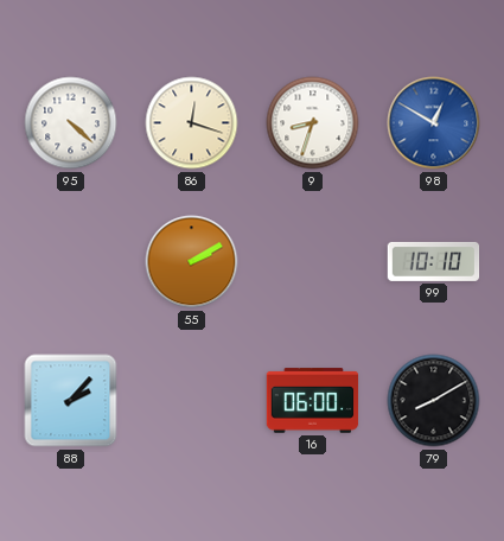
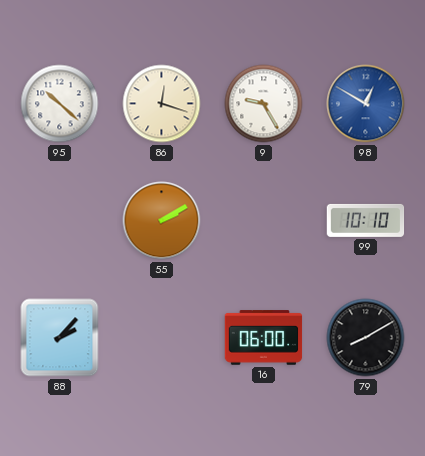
95: 4:22 -> 10:22 (60, 104)
9: 8:33 -> 9:25 (264, 104)
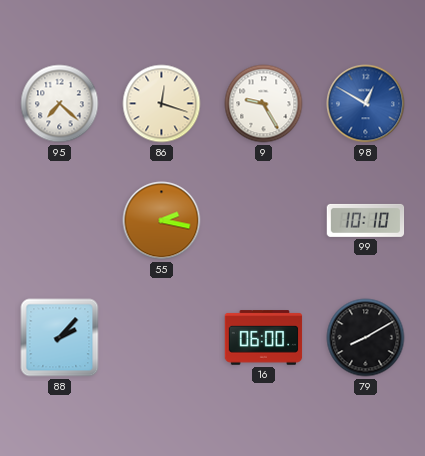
95: 10:22 -> 7:22 (60, 104)
55: 2:10 -> 2:17 (162, 221)
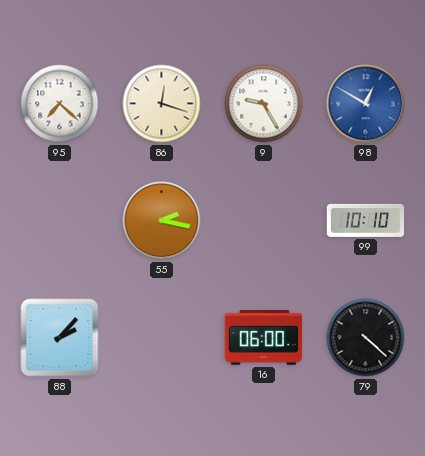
79: 8:10 -> 4:22 (366, 338)
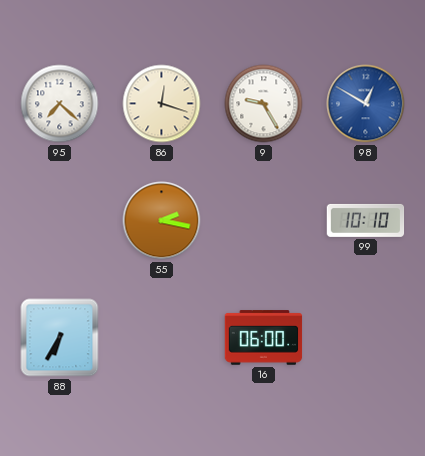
88: 2:07 -> 6:35 (60, 338)
79: 4:22 -> none (366, 338)
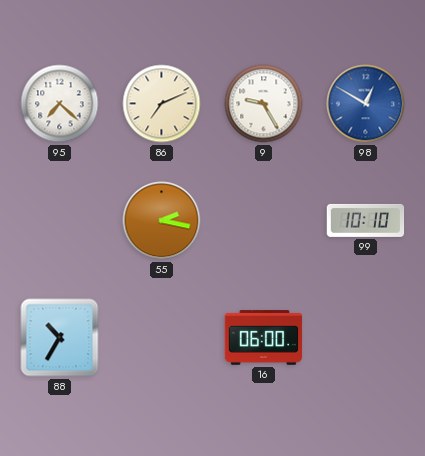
86: 12:18 -> 7:11 (162, 104)
88: 6:35 -> 10:35 (60, 338)
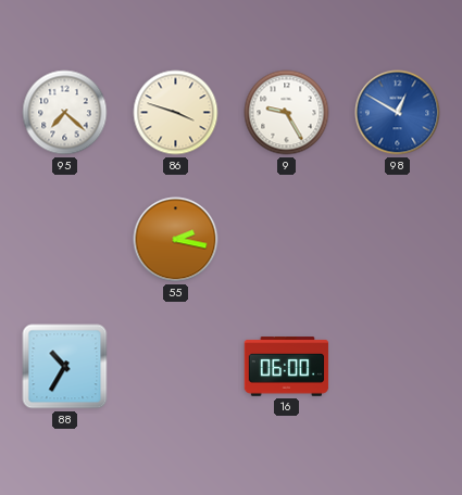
86: 7:11 -> 3:48 (176, 113)
99: 10:10 -> none (366, 220)
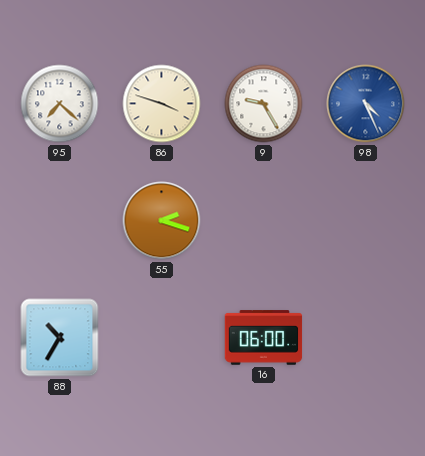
98: 12:50 -> 4:26 (366, 104)
55: 2:17 -> 2:18 (162, 221)
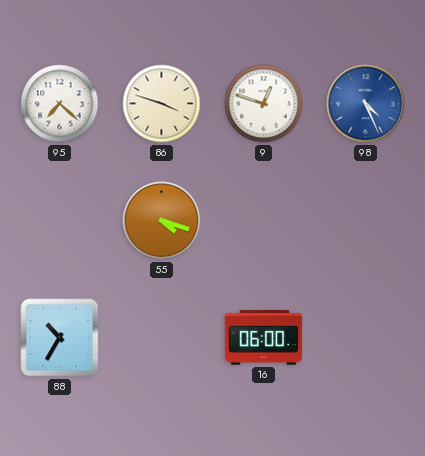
9: 9:25 -> 12:48 (264, 104)
55: 2:18 -> 4:18 (162, 221)
